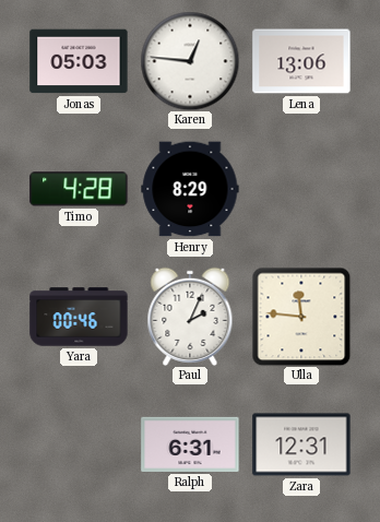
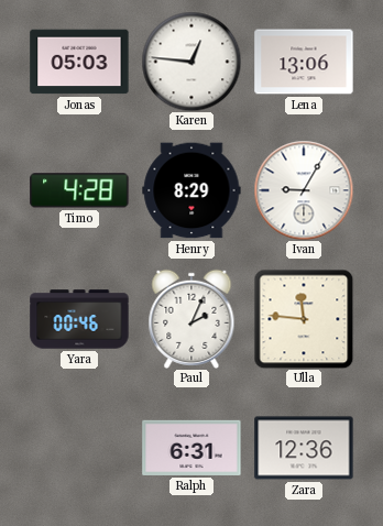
Ivan: none -> 9:05 (304, 190)
Zara: 12:31 -> 12:36 (304, 448)
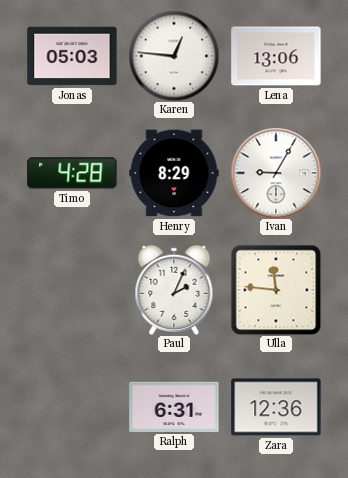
Yara: 00:46 -> none (79, 319)
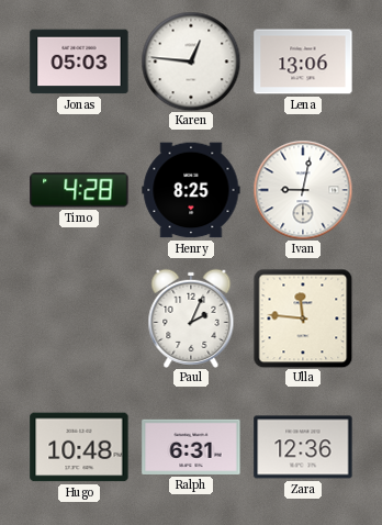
Henry: 8:29 -> 8:25 (191, 190)
Ivan: 9:05 -> 9:02 (303, 190)
Hugo: none -> 10:48 (79, 447)
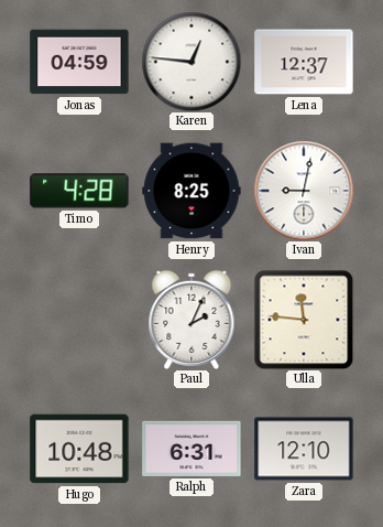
Jonas: 05:03 -> 04:59 (79, 62)
Lena: 13:06 -> 12:37 (304, 62)
Zara: 12:36 -> 12:10 (304, 449)
